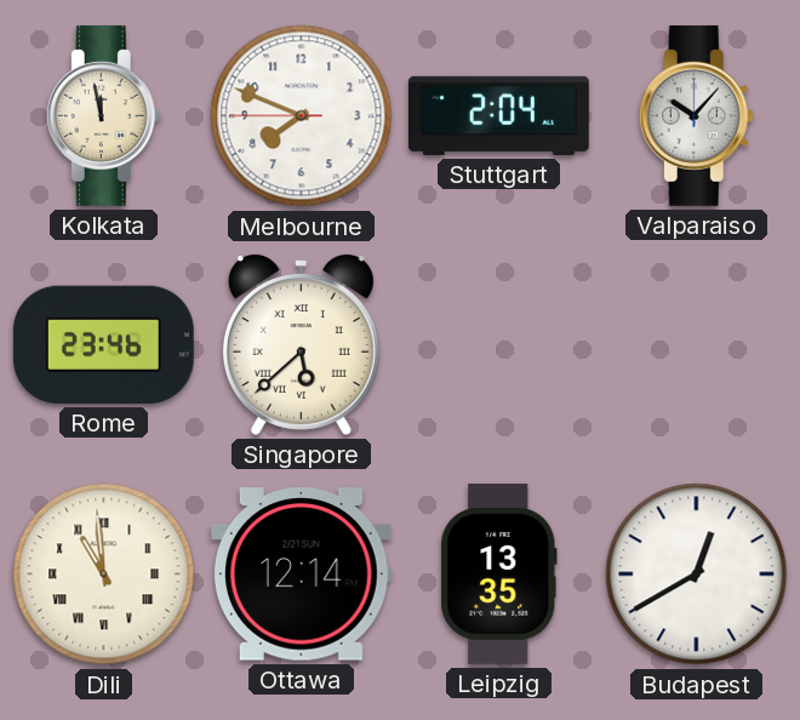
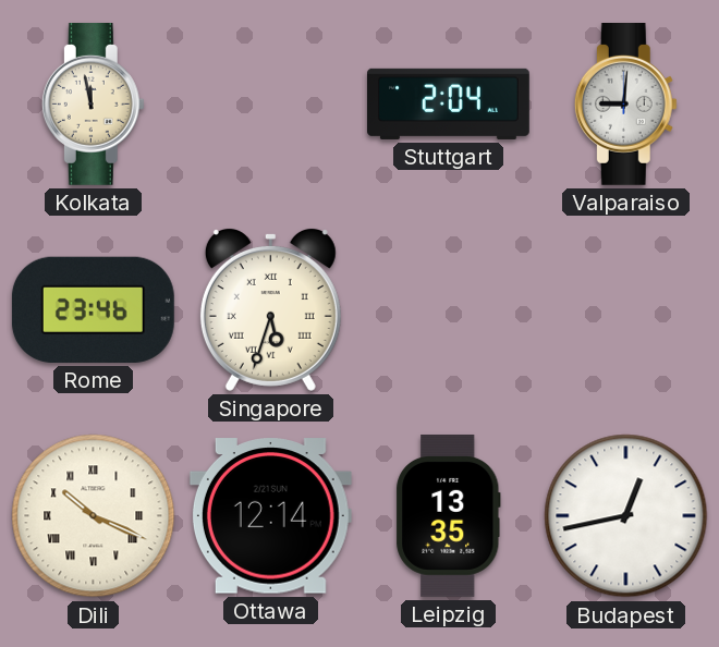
Melbourne: 7:48 -> none (302, 116)
Valparaiso: 10:07 -> 9:01 (625, 103)
Singapore: 5:38 -> 5:33 (270, 309)
Dili: 10:59 -> 10:19 (94, 516)
Budapest: 12:40 -> 12:43 (626, 516)
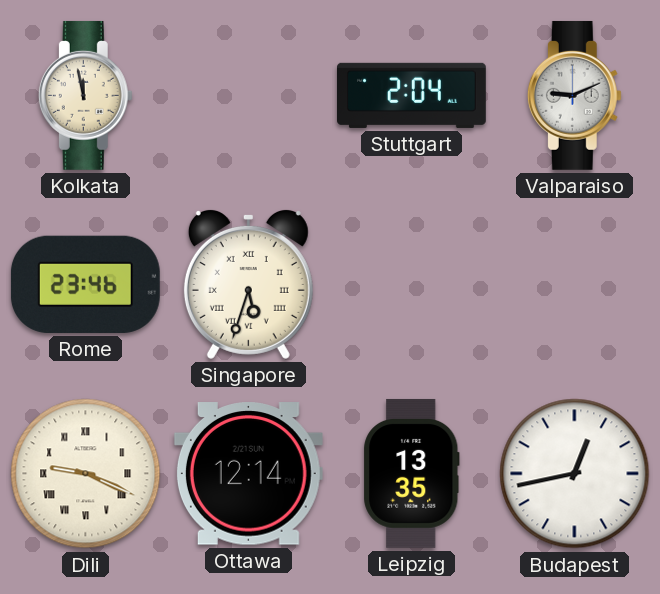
Valparaiso: 9:01 -> 9:11 (574, 95)
Dili: 10:19 -> 9:19 (86, 474)
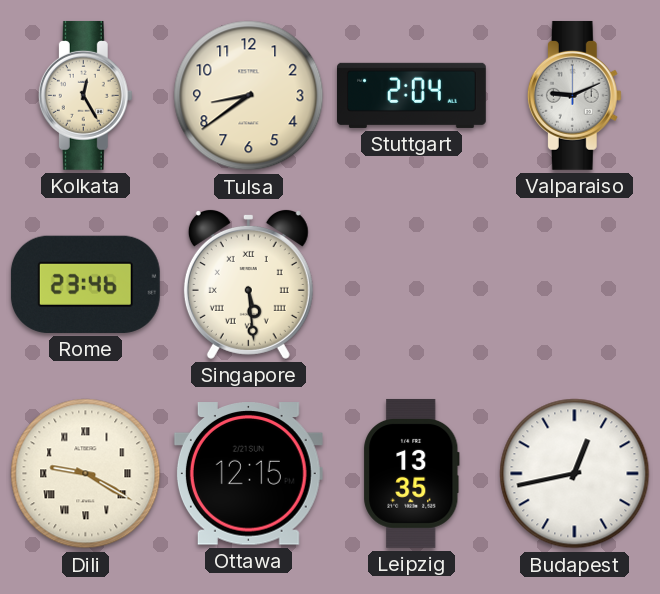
Kolkata: 11:58 -> 12:25 (85, 95)
Tulsa: none -> 8:39 (249, 96)
Singapore: 5:33 -> 5:29 (248, 284)
Dili: 9:19 -> 9:20 (86, 474)
Ottawa: 12:14 -> 12:15 (248, 474)
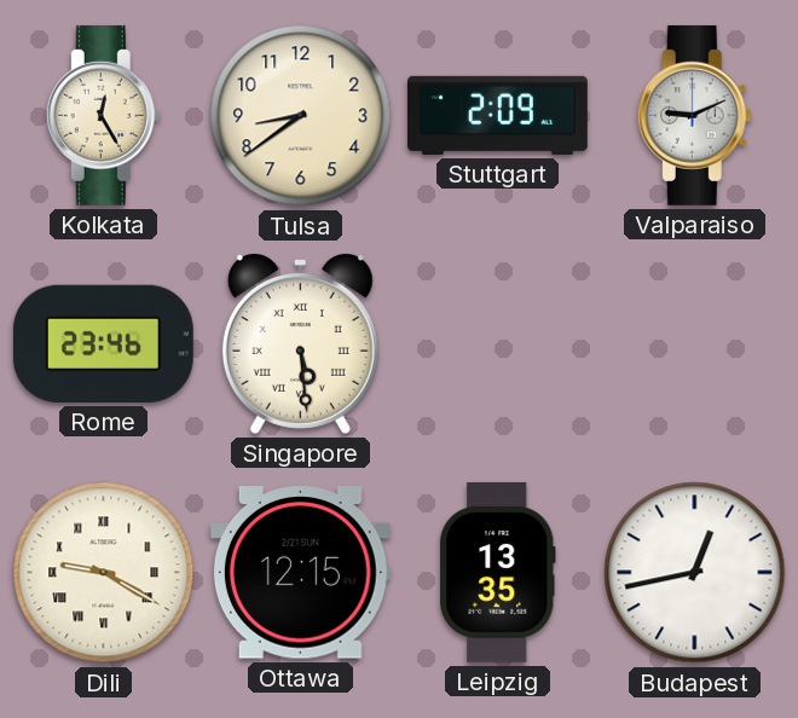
Stuttgart: 2:04 -> 2:09 (498, 115)
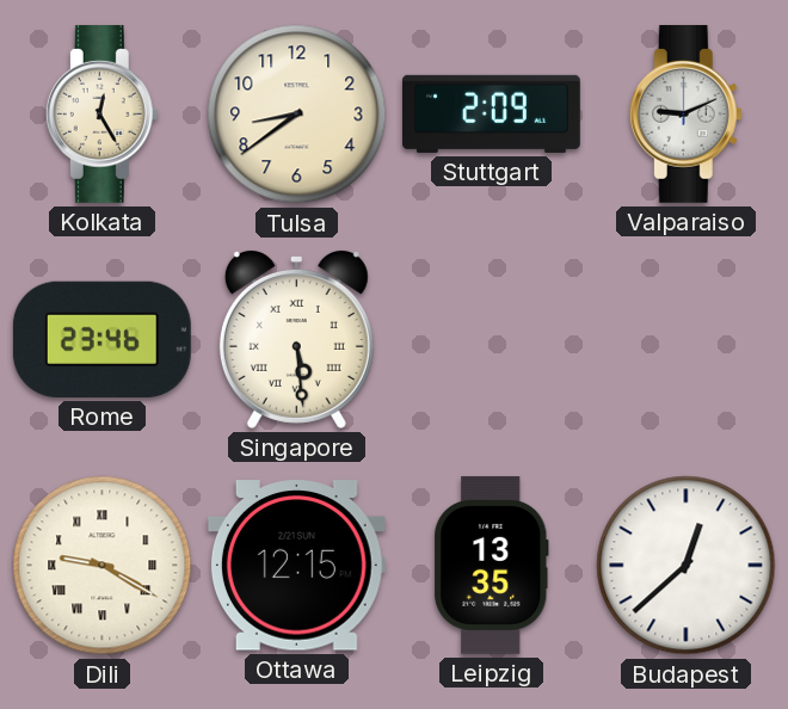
Budapest: 12:43 -> 12:38 (687, 566)
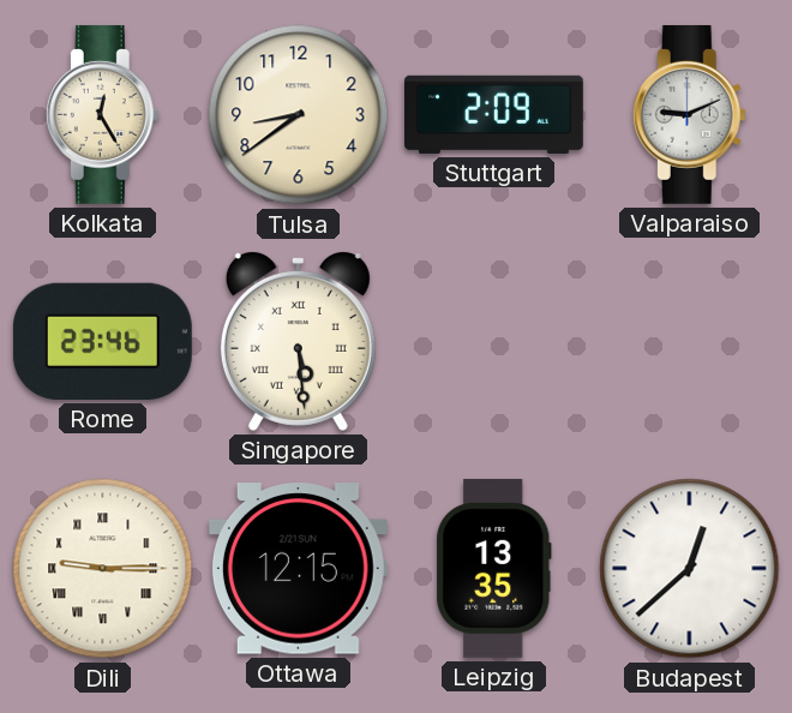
Dili: 9:20 -> 9:15 (103, 569)
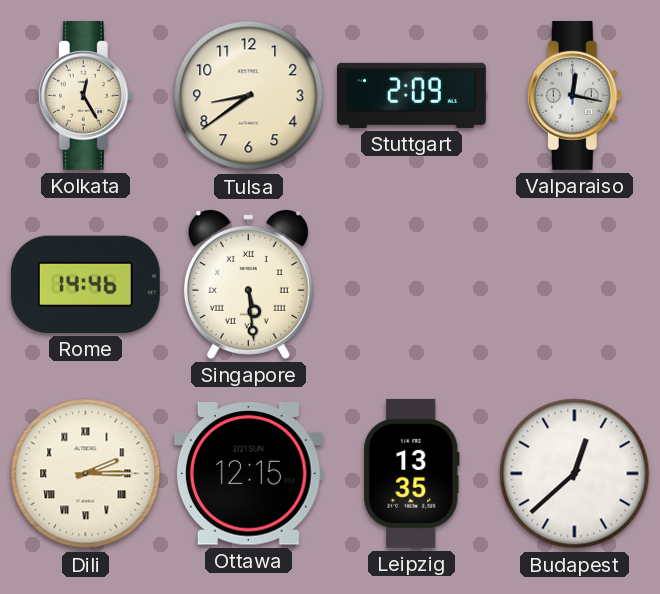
Valparaiso: 9:11 -> 12:17 (574, 95)
Rome: 23:46 -> 14:46 (85, 284)
Dili: 9:15 -> 2:15 (86, 474)
